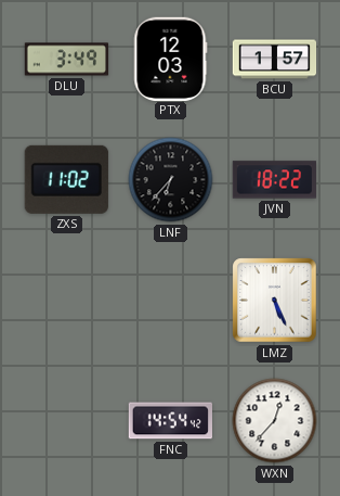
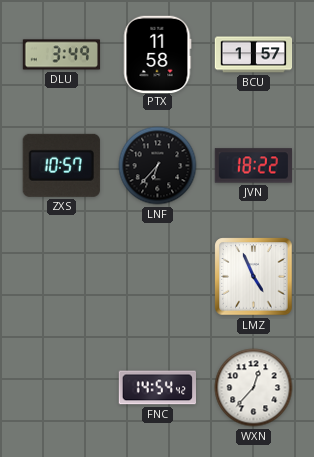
PTX: 12:03 -> 11:58 (157, 54)
ZXS: 11:02 -> 10:57 (61, 165)
LMZ: 5:26 -> 4:56 (254, 277)
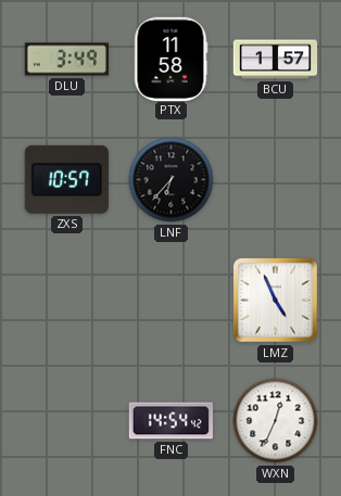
JVN: 18:22 -> none (253, 166)
WXN: 12:37 -> 12:34 (276, 421)
